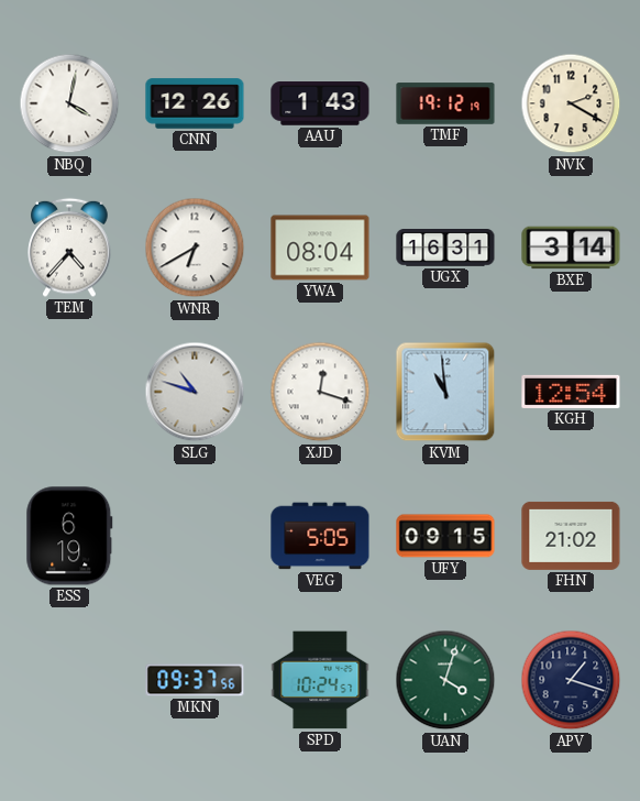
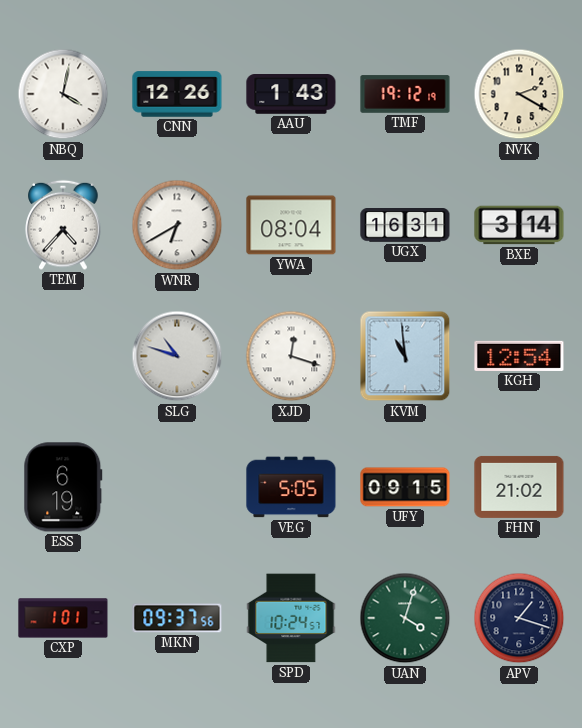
CXP: none -> 1:01 (63, 618)
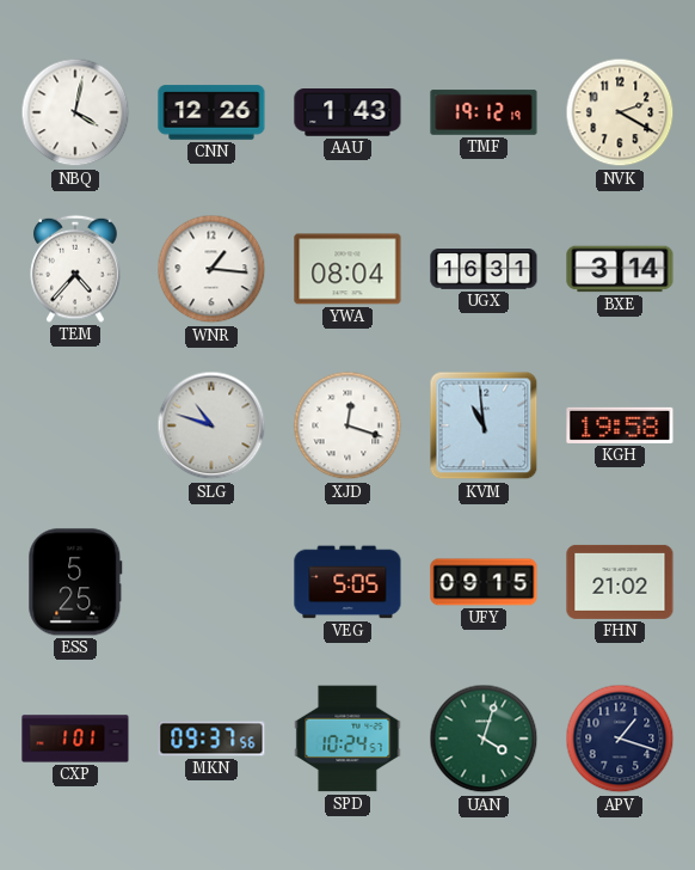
WNR: 6:40 -> 1:16 (211, 269)
KGH: 12:54 -> 19:58 (620, 425)
ESS: 6:19 -> 5:25 (75, 582)
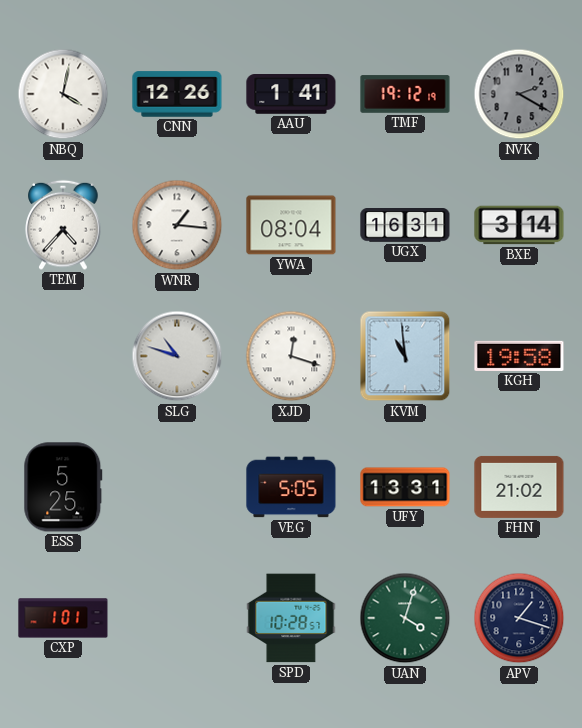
AAU: 1:43 -> 1:41 (291, 95)
NVK dial: cream -> grey (519, 94)
UFY: 09:15 -> 13:31 (405, 487)
MKN: 09:37 -> none (211, 739)
SPD: 10:24 -> 10:28 (291, 618)
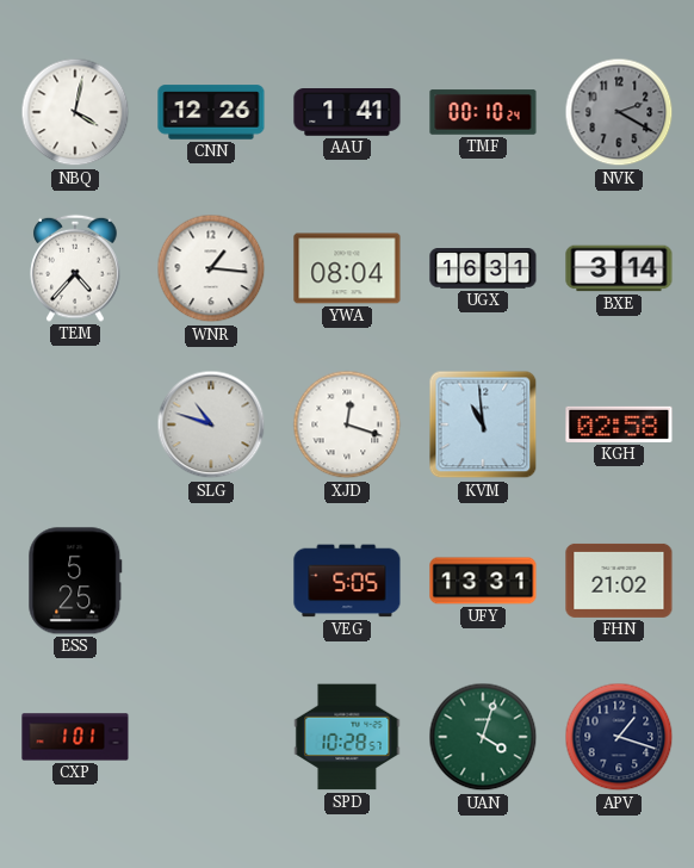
TMF: 19:12 -> 00:10 (483, 112)
KGH: 19:58 -> 02:58 (619, 424)
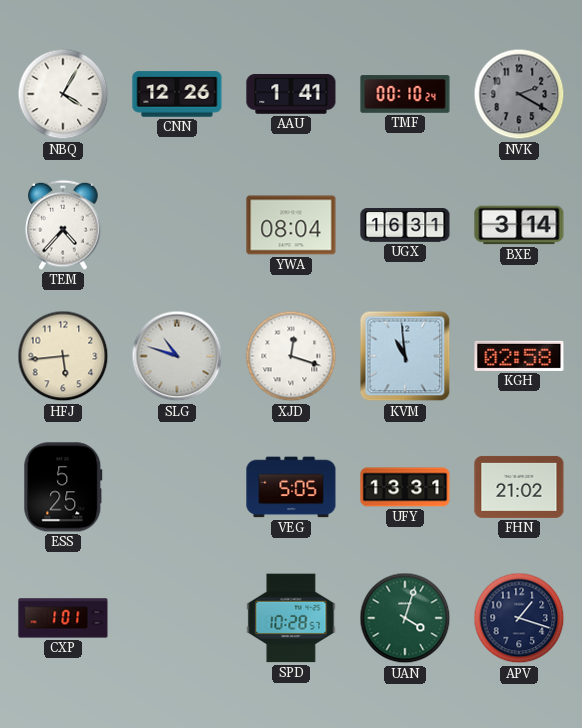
NBQ: 4:02 -> 4:05 (63, 94)
WNR: 1:16 -> none (211, 268)
HFJ: none -> 5:44 (63, 356)
